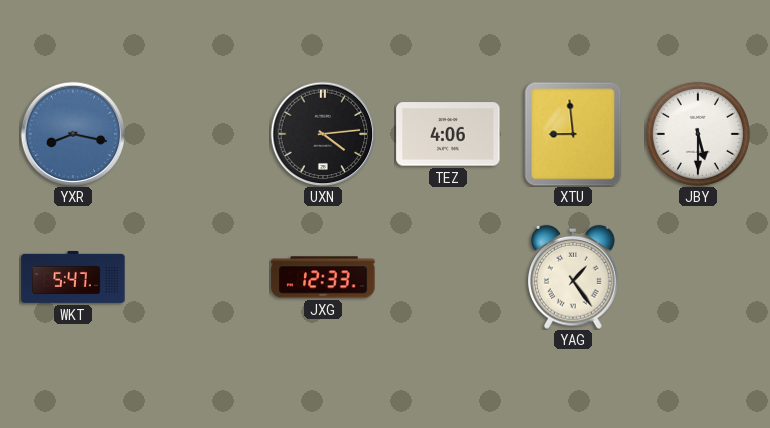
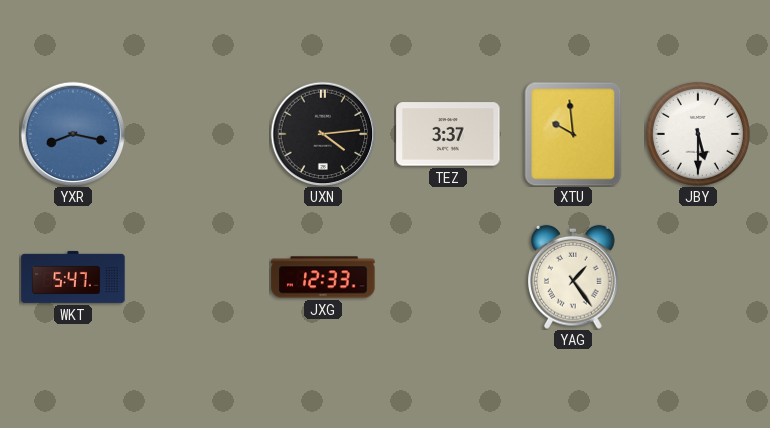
TEZ: 4:06 -> 3:37 (448, 134)
XTU: 8:59 -> 9:59 (573, 134)
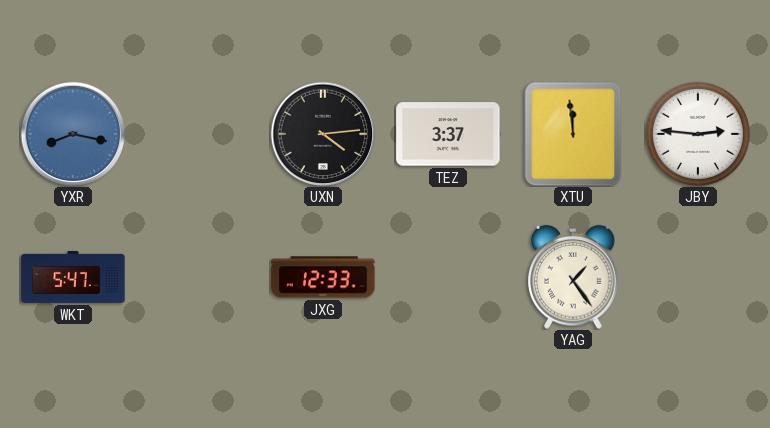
XTU: 9:59 -> 11:59 (573, 134)
JBY: 5:30 -> 2:46 (698, 134)
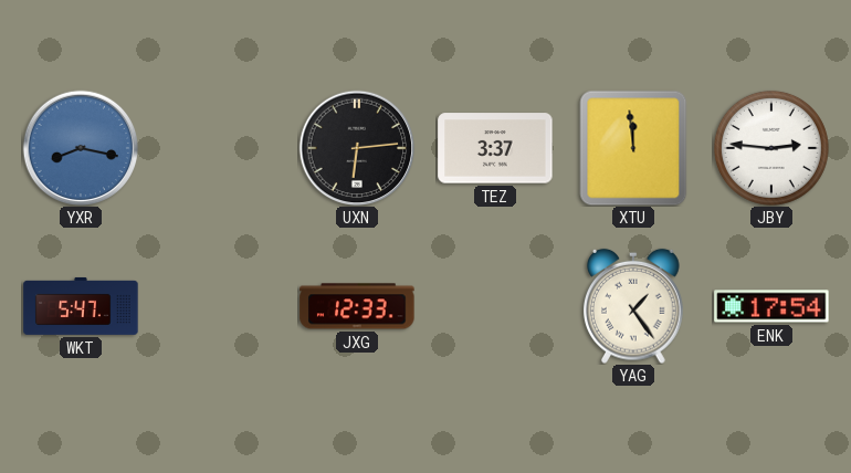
UXN: 4:14 -> 6:14 (357, 148)
ENK: none -> 17:54 (771, 306)
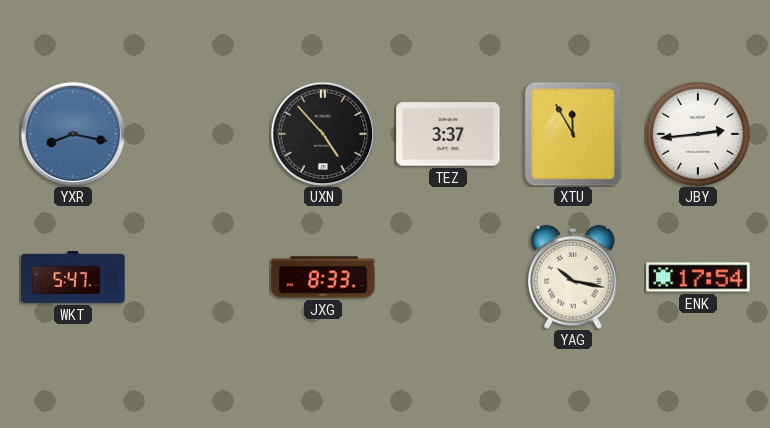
UXN: 6:14 -> 4:53 (323, 134)
XTU: 11:59 -> 11:55 (573, 134)
JBY: 2:46 -> 2:44 (698, 134)
JXG: 12:33 -> 8:33 (323, 277)
YAG: 1:24 -> 10:17 (574, 277)
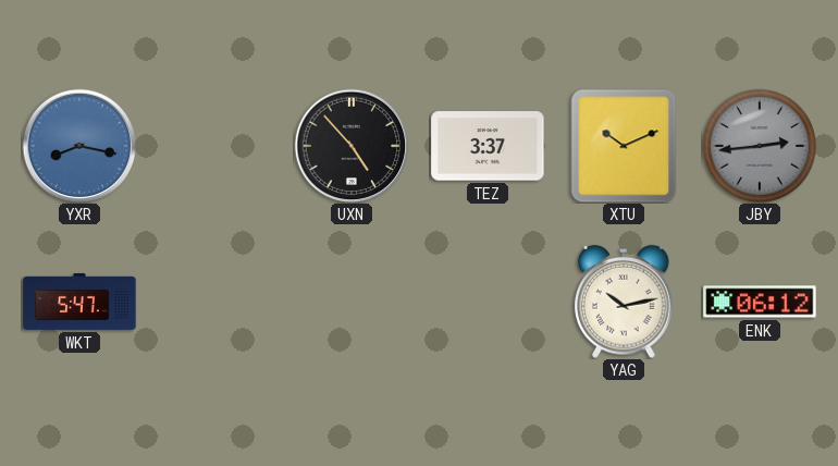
XTU: 11:55 -> 10:11 (624, 146)
JBY dial: white -> grey (760, 146)
JXG: 8:33 -> none (323, 277)
YAG: 10:17 -> 10:13 (625, 302)
ENK: 17:54 -> 06:12 (760, 302)
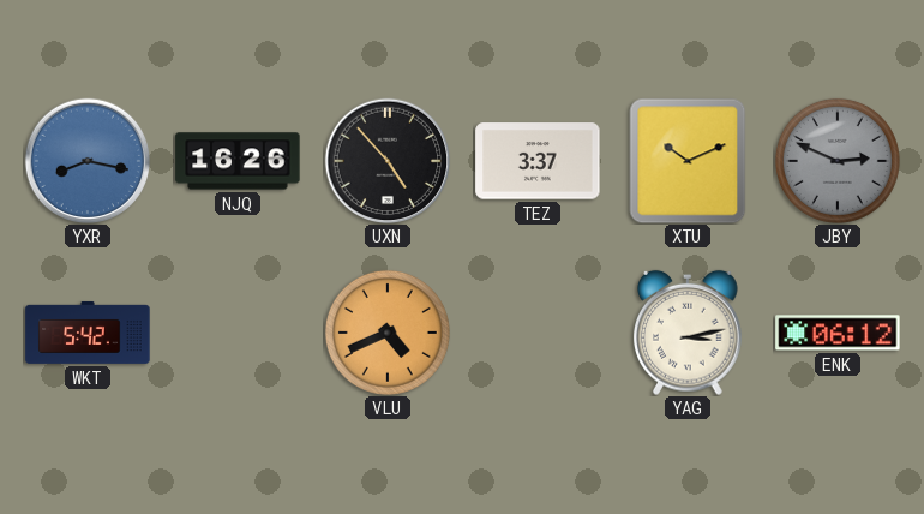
NJQ: none -> 16:26 (238, 161)
JBY: 2:44 -> 2:49 (838, 161)
WKT: 5:47 -> 5:42 (88, 333)
VLU: none -> 4:41 (388, 333)
YAG: 10:13 -> 3:13 (689, 333)
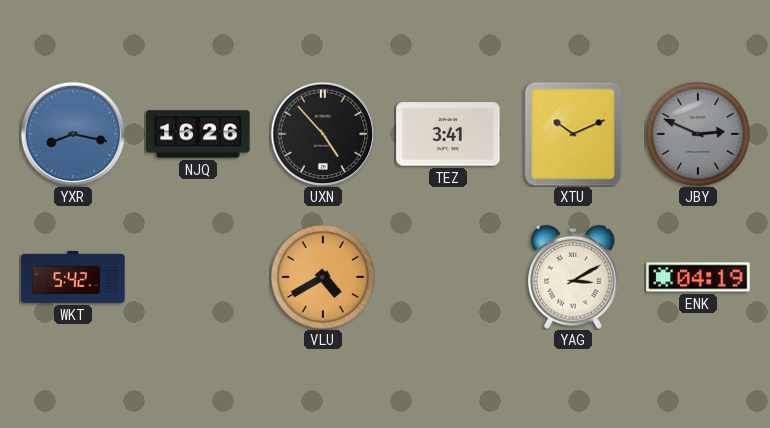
TEZ: 3:37 -> 3:41 (448, 134)
VLU: 4:41 -> 4:40 (323, 277)
YAG: 3:13 -> 3:10 (574, 277)
ENK: 06:12 -> 04:19 (698, 277)
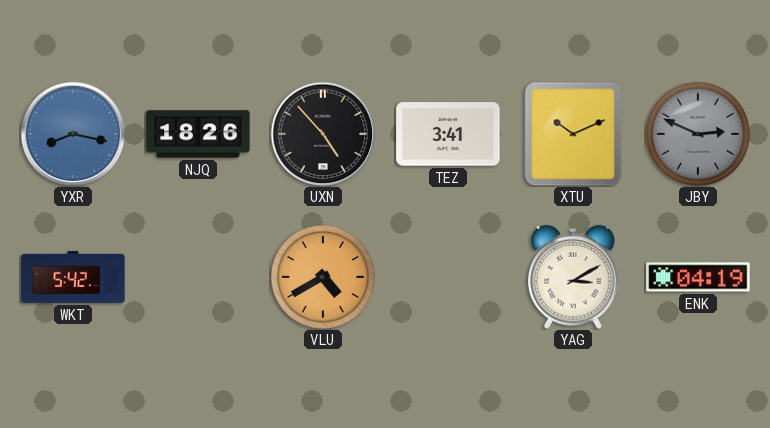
NJQ: 16:26 -> 18:26 (198, 134)
